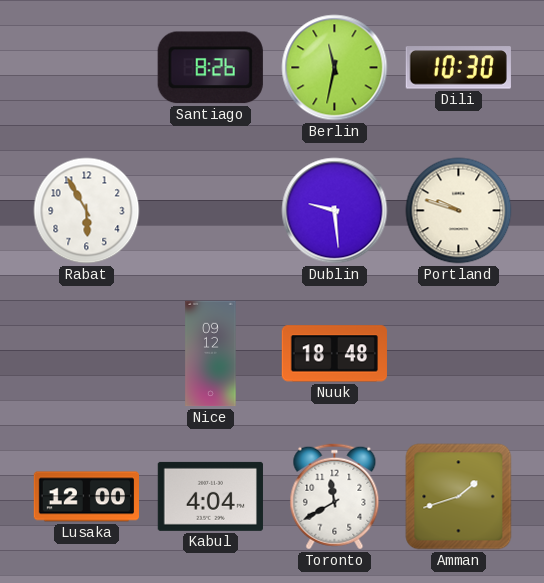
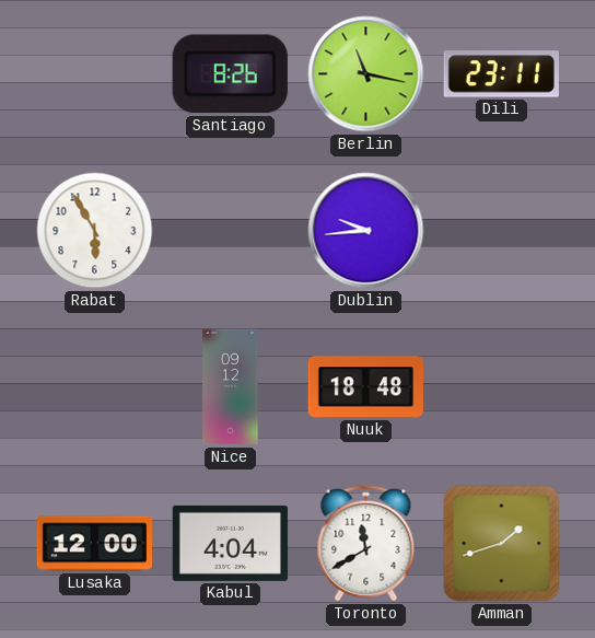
Berlin: 11:32 -> 11:17 (366, 74)
Dili: 10:30 -> 23:11 (501, 74)
Dublin: 9:29 -> 9:44 (366, 231)
Portland: 9:48 -> none (459, 211)
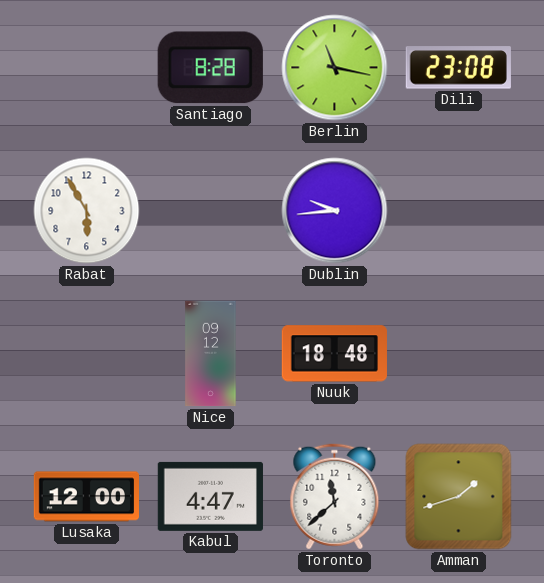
Santiago: 8:26 -> 8:28 (210, 68)
Dili: 23:11 -> 23:08 (458, 68)
Kabul: 4:04 -> 4:47 (210, 496)
Toronto: 11:40 -> 11:38 (335, 497)
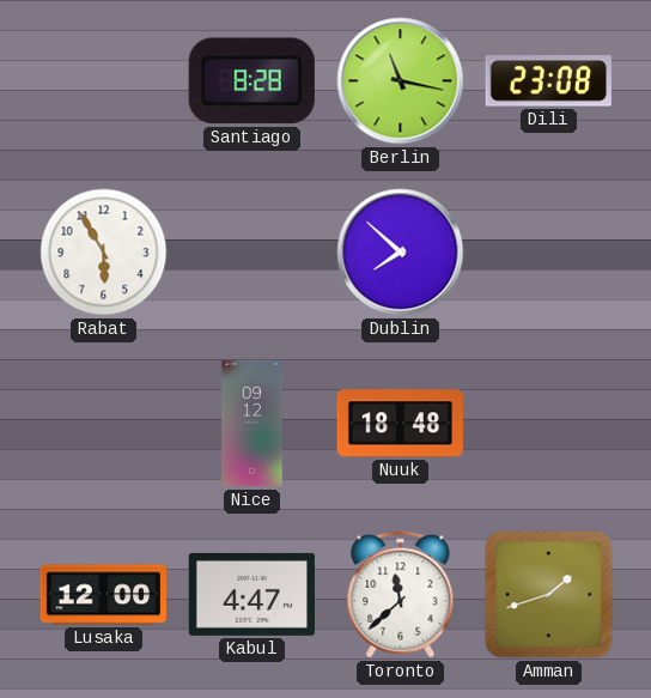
Dublin: 9:44 -> 7:52 (401, 253)
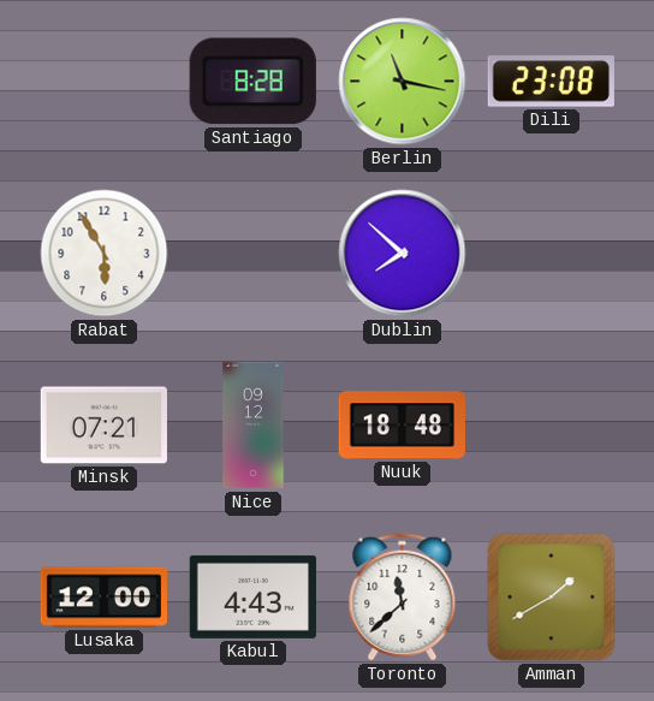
Minsk: none -> 07:21 (103, 426)
Kabul: 4:47 -> 4:43 (252, 596)
Amman: 1:42 -> 1:40 (552, 598)
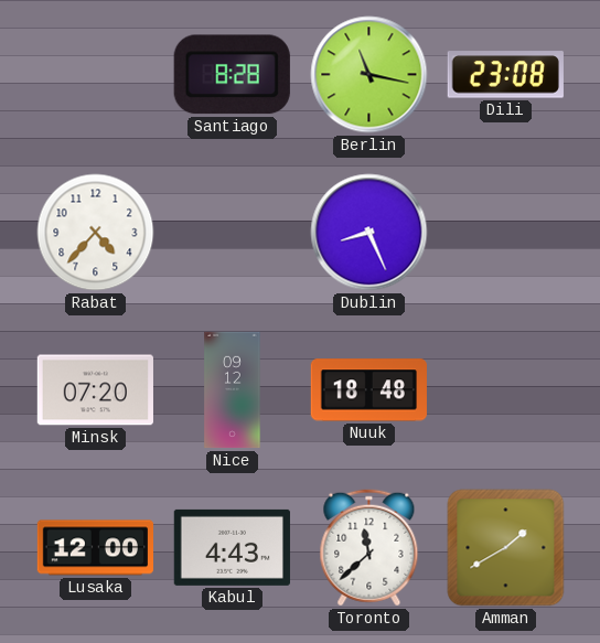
Rabat: 5:55 -> 4:37 (96, 233)
Dublin: 7:52 -> 8:26 (369, 233)
Minsk: 07:21 -> 07:20 (95, 390)
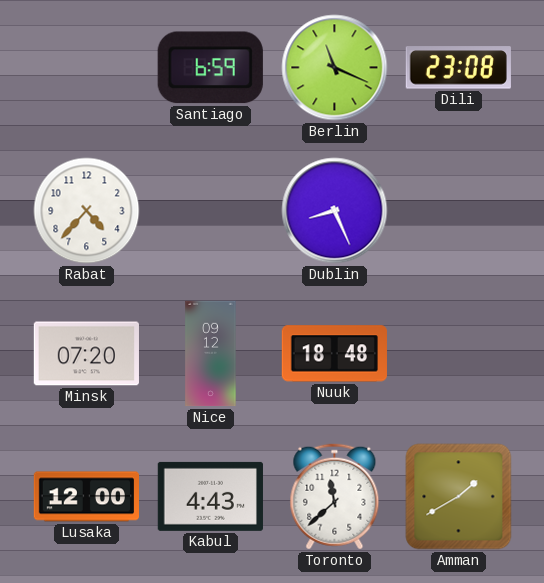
Santiago: 8:28 -> 6:59 (210, 68)
Berlin: 11:17 -> 11:19 (335, 68)
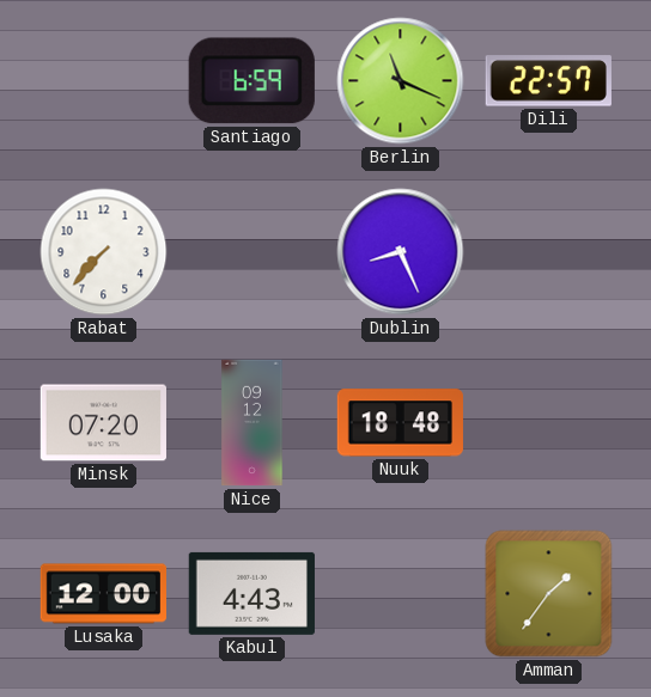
Dili: 23:08 -> 22:57 (548, 81)
Rabat: 4:37 -> 7:37 (104, 252)
Toronto: 11:38 -> none (335, 497)
Amman: 1:40 -> 1:36 (549, 594)
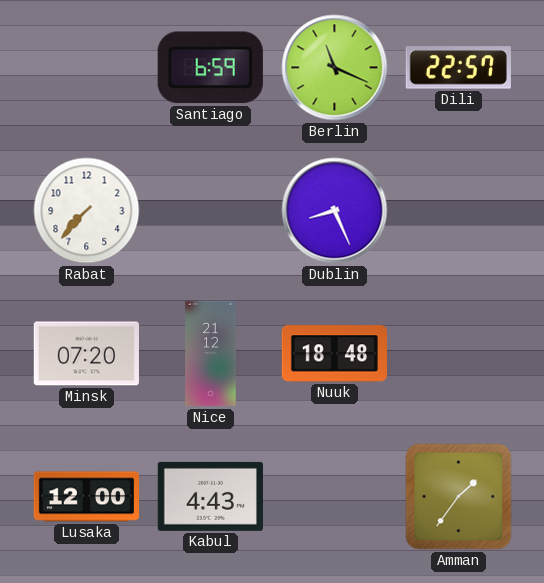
Nice: 09:12 -> 21:12 (211, 354)
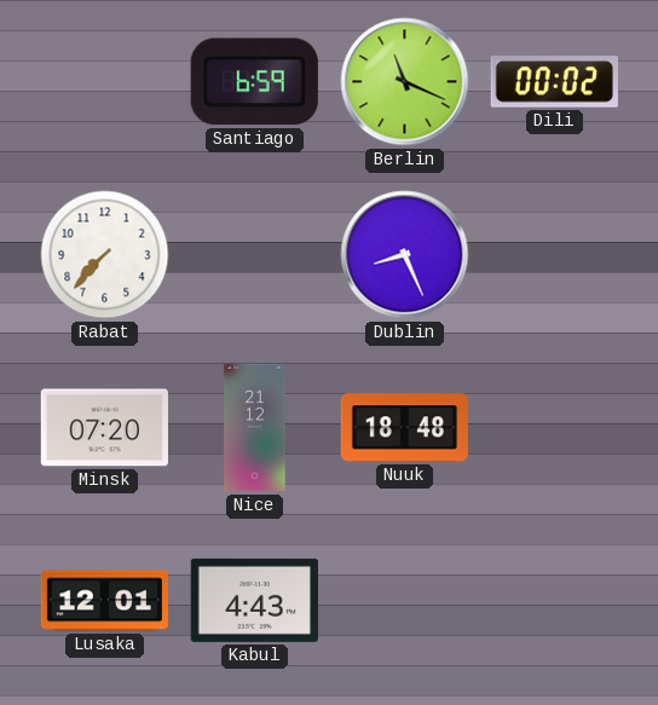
Dili: 22:57 -> 00:02 (554, 82)
Lusaka: 12:00 -> 12:01 (104, 601)
Amman: 1:36 -> none (459, 497)
